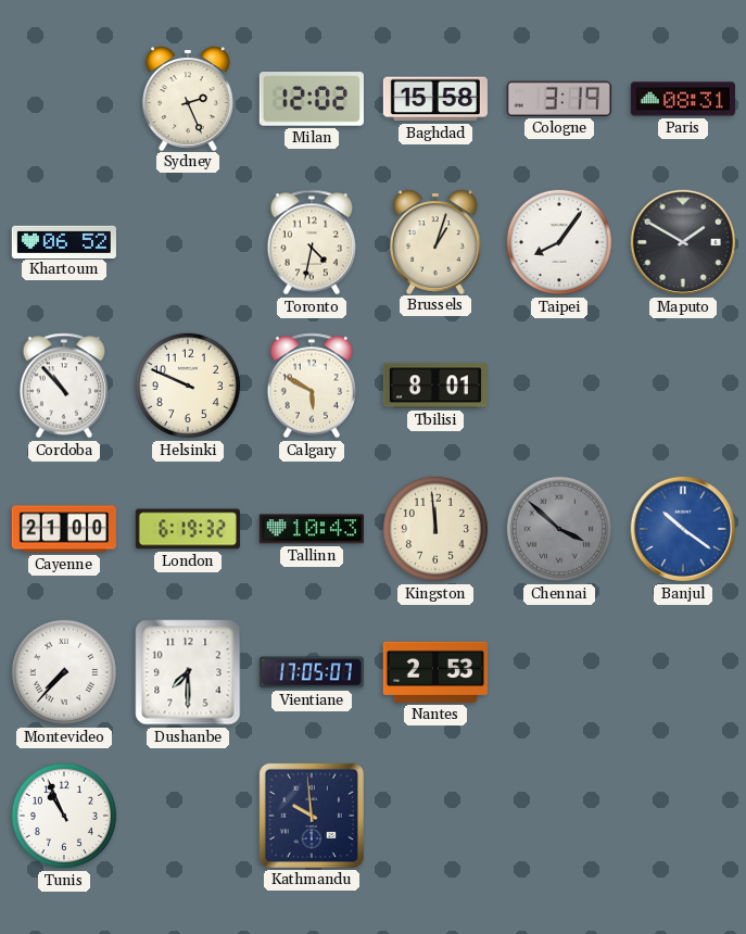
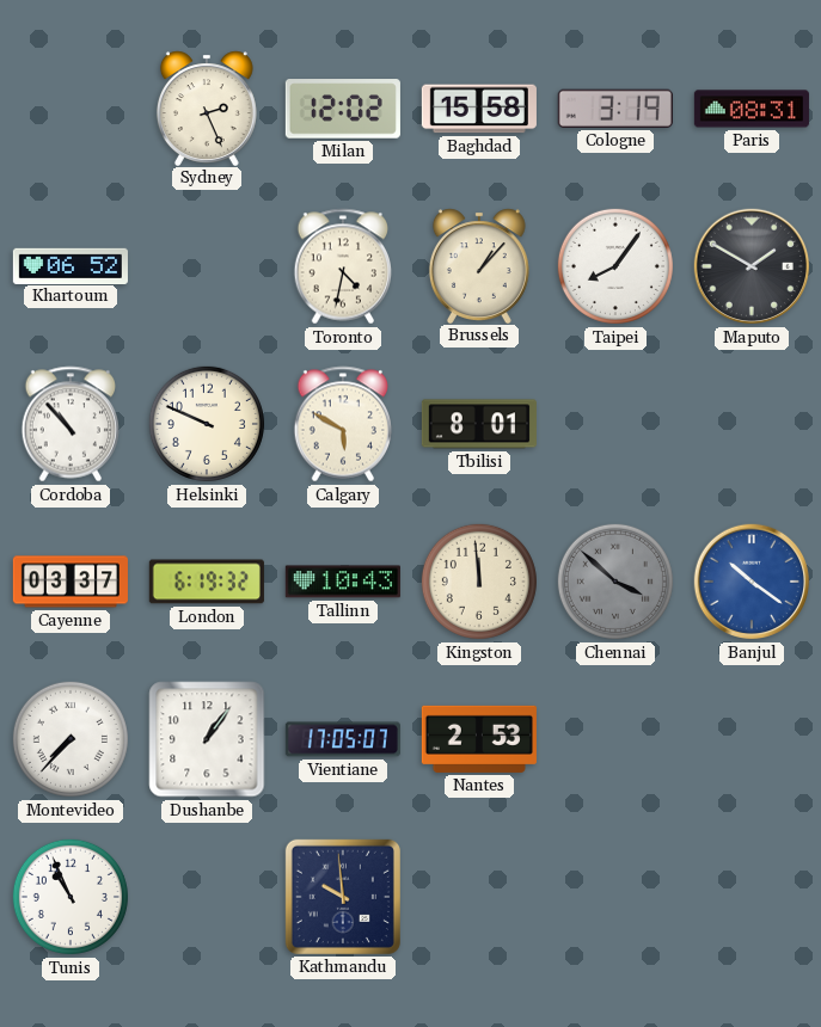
Brussels: 1:03 -> 1:07 (479, 265)
Cayenne: 21:00 -> 03:37 (71, 582)
Dushanbe: 7:30 -> 1:06 (207, 739)
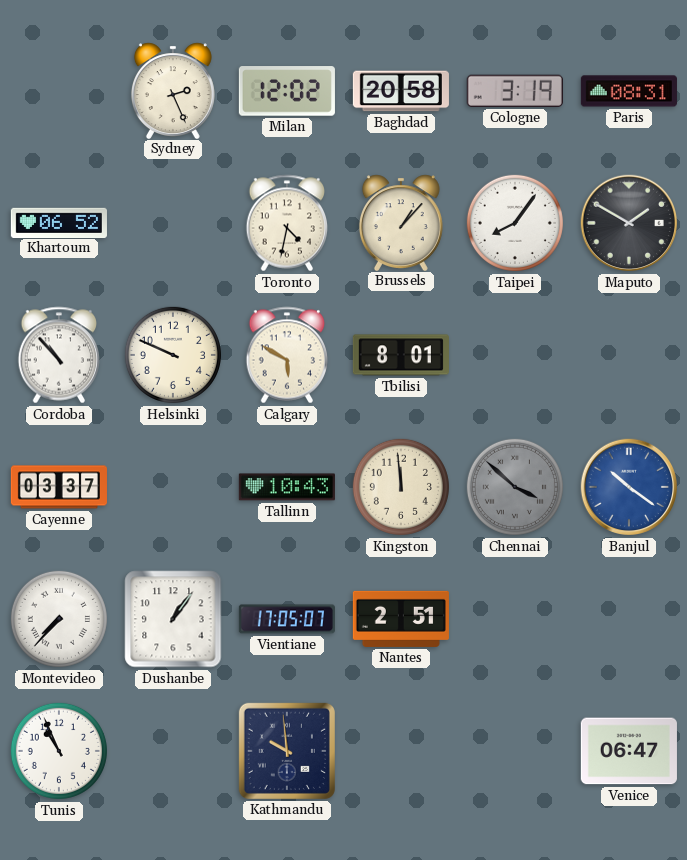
Baghdad: 15:58 -> 20:58 (401, 91)
London: 6:19 -> none (207, 582)
Nantes: 2:53 -> 2:51 (401, 619)
Venice: none -> 06:47 (629, 751)
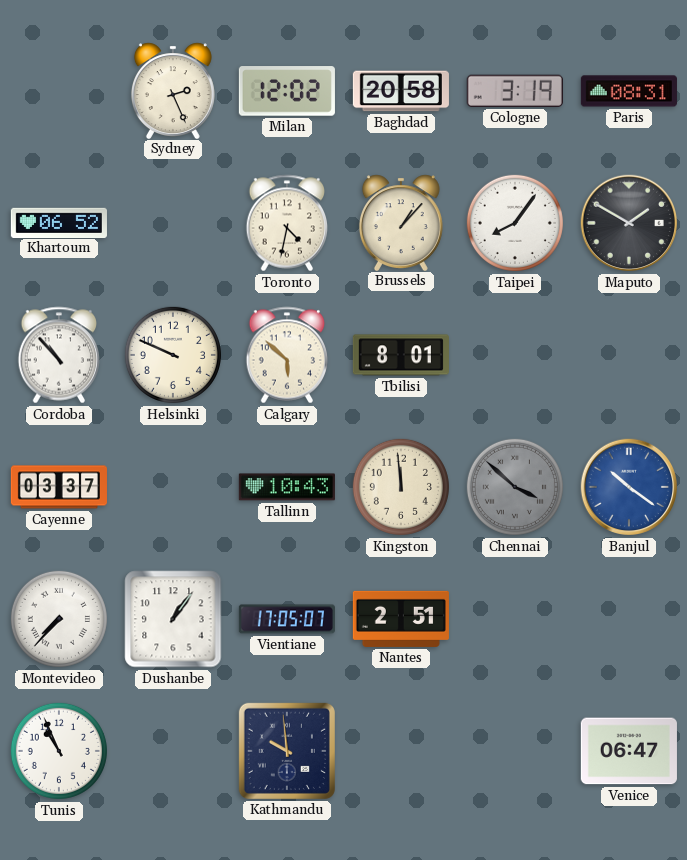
Calgary: 5:50 -> 5:52 (287, 355)
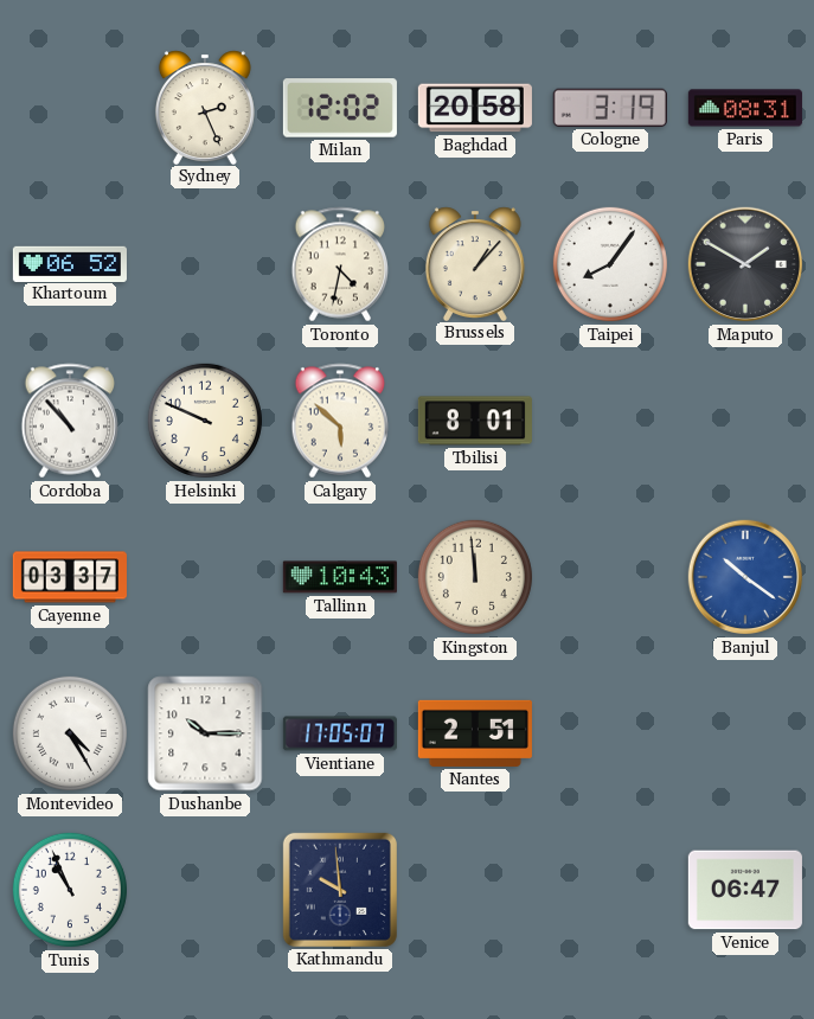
Chennai: 3:52 -> none (515, 487)
Montevideo: 7:37 -> 4:25 (70, 733)
Dushanbe: 1:06 -> 10:15 (205, 733)
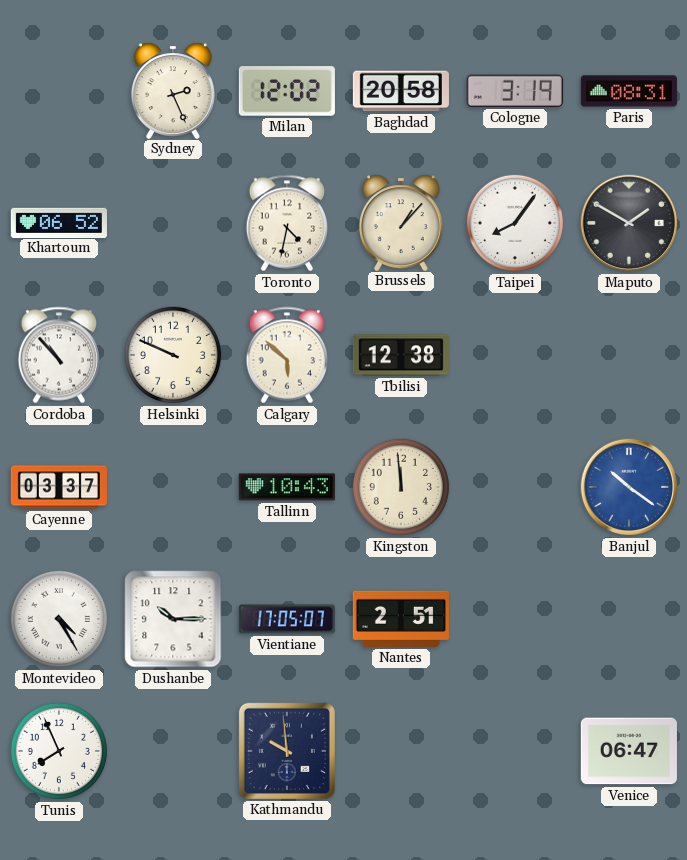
Tbilisi: 8:01 -> 12:38 (401, 355)
Tunis: 10:56 -> 7:56 (59, 751)
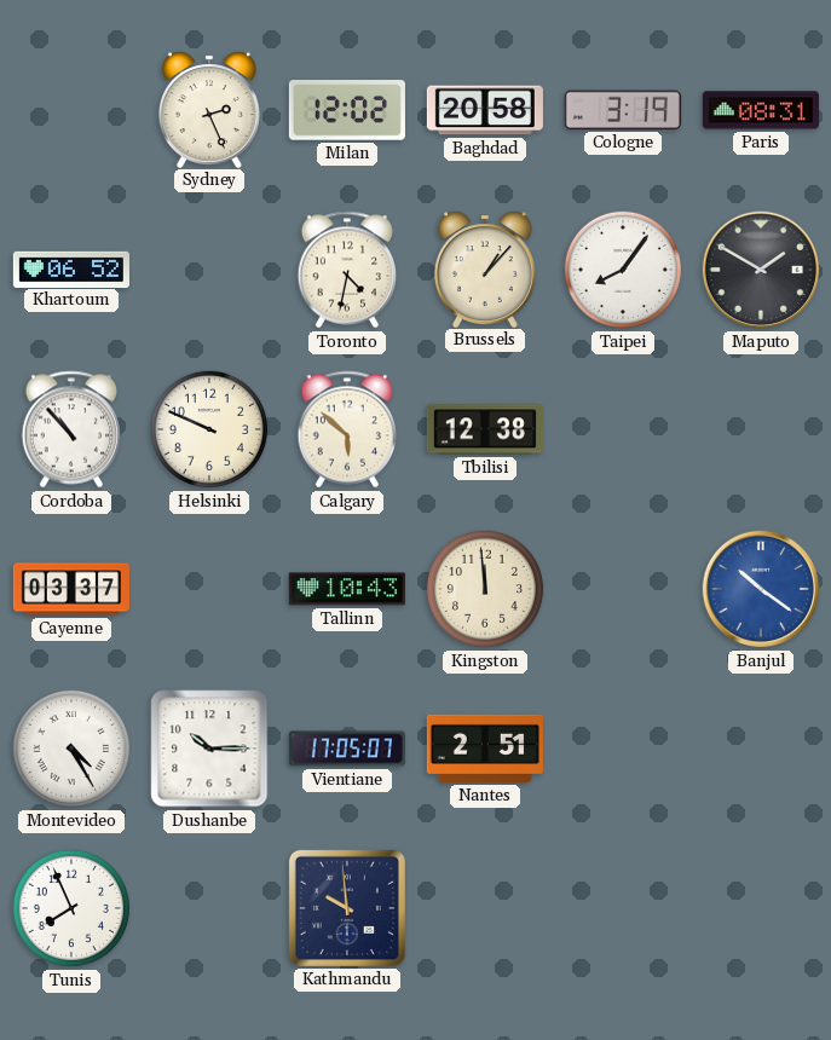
Venice: 06:47 -> none (629, 751)
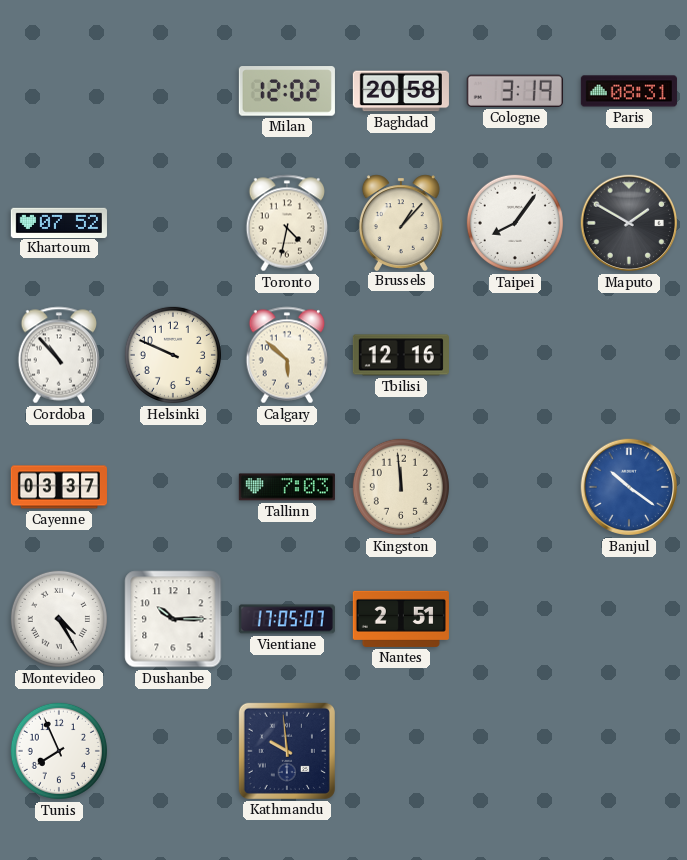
Sydney: 2:26 -> none (209, 109)
Khartoum: 06:52 -> 07:52 (59, 222)
Tbilisi: 12:38 -> 12:16 (401, 355)
Tallinn: 10:43 -> 7:03 (287, 487)
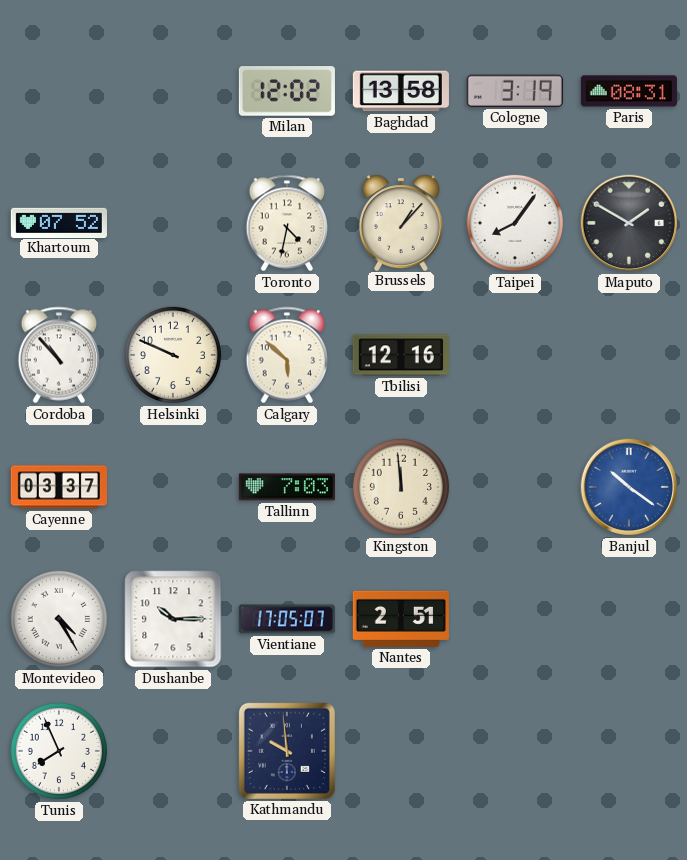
Baghdad: 20:58 -> 13:58 (401, 91)
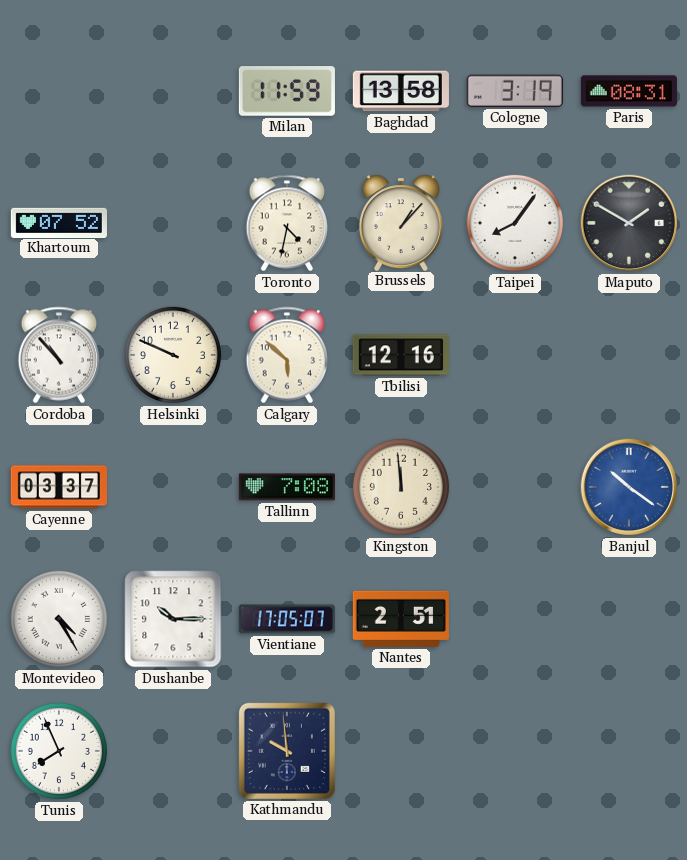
Milan: 12:02 -> 11:59 (287, 91)
Tallinn: 7:03 -> 7:08 (287, 487)
